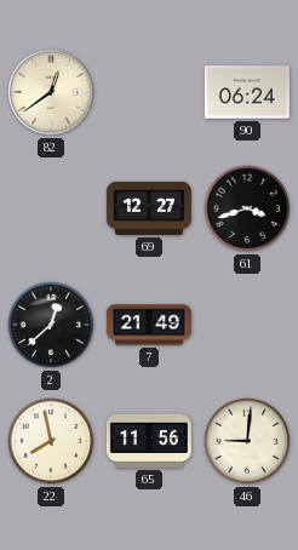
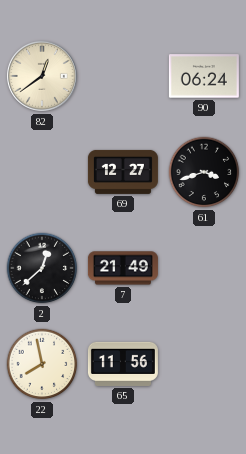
46: 9:01 -> none (247, 441)
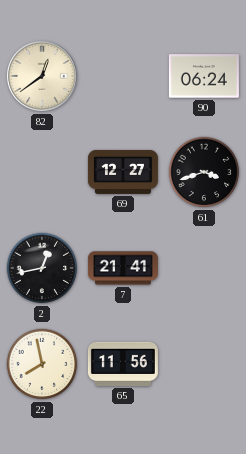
2: 12:38 -> 12:43 (42, 268)
7: 21:49 -> 21:41 (123, 268)
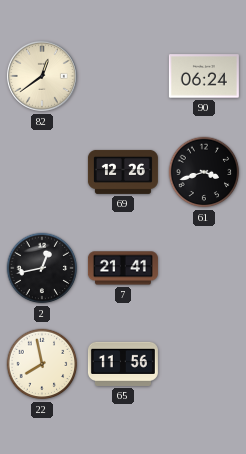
69: 12:27 -> 12:26 (123, 172)
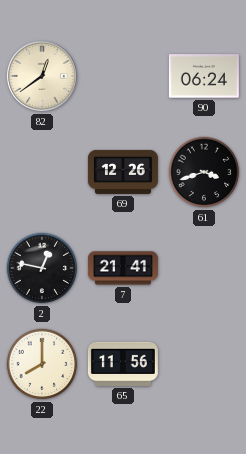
2: 12:43 -> 12:47 (42, 268)
22: 7:58 -> 8:00 (42, 364)
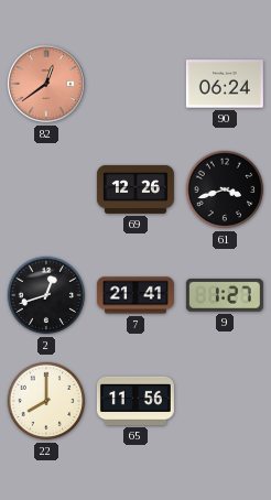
82 dial: cream -> salmon (46, 84)
2: 12:47 -> 12:42 (46, 295)
9: none -> 1:27 (225, 295)
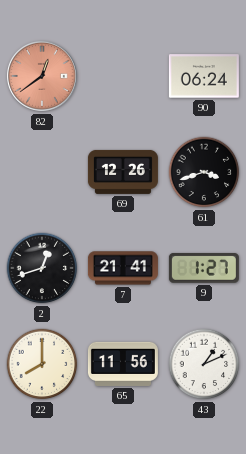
43: none -> 1:11 (204, 364)
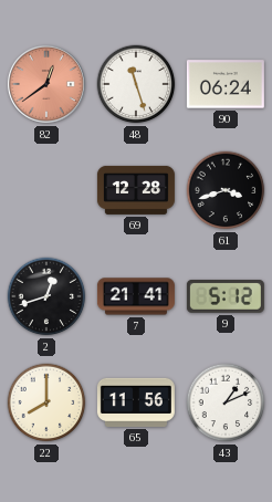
48: none -> 11:27 (136, 84)
69: 12:26 -> 12:28 (136, 190)
9: 1:27 -> 5:12 (226, 296)
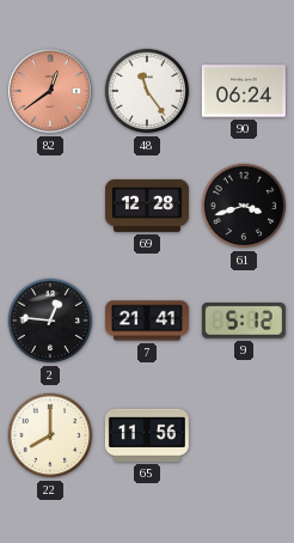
48: 11:27 -> 11:24 (147, 91)
2: 12:42 -> 12:46 (50, 321)
43: 1:11 -> none (226, 402)
